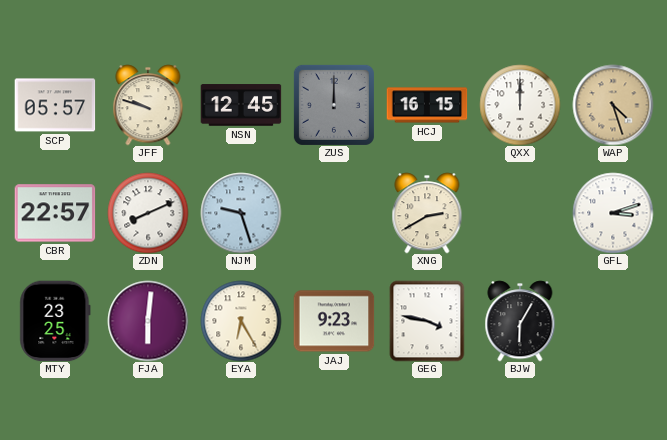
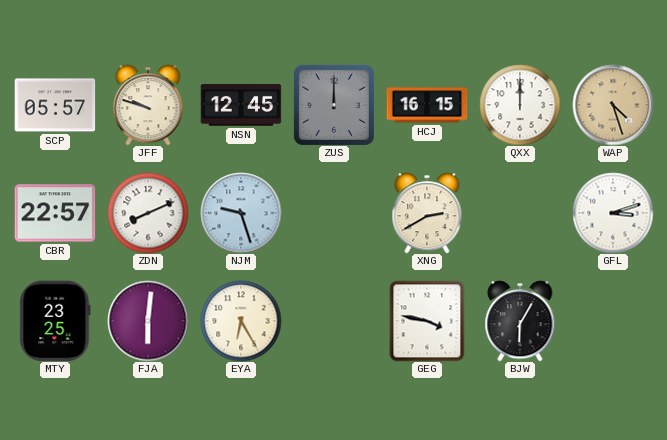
JAJ: 9:23 -> none (334, 321)
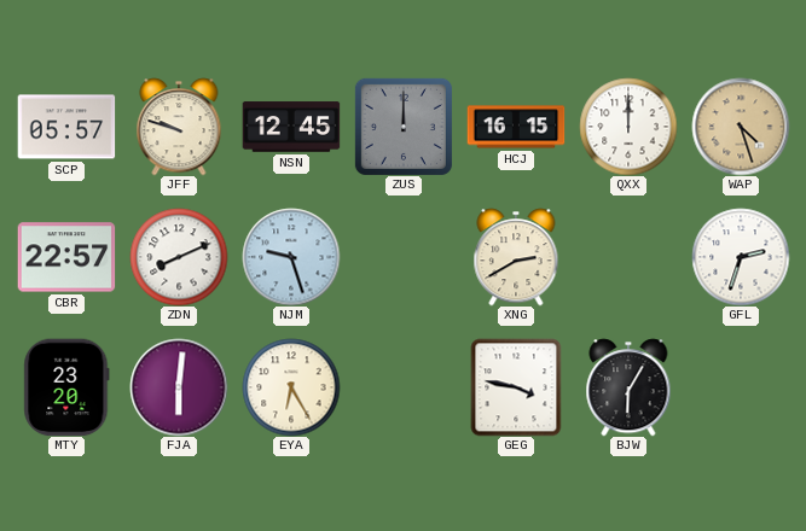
GFL: 3:12 -> 2:33 (741, 257)
MTY: 23:25 -> 23:20 (66, 387)
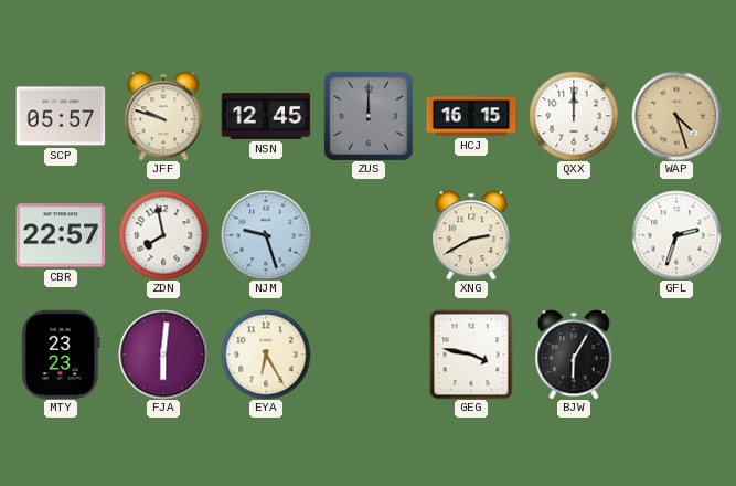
ZDN: 8:11 -> 7:58 (163, 235)
MTY: 23:20 -> 23:23 (61, 355)
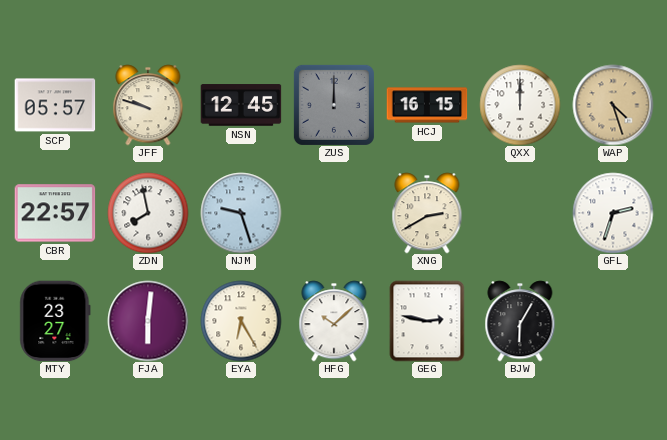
MTY: 23:23 -> 23:27 (55, 321)
HFG: none -> 10:08 (334, 321)
GEG: 3:47 -> 2:47 (427, 321)
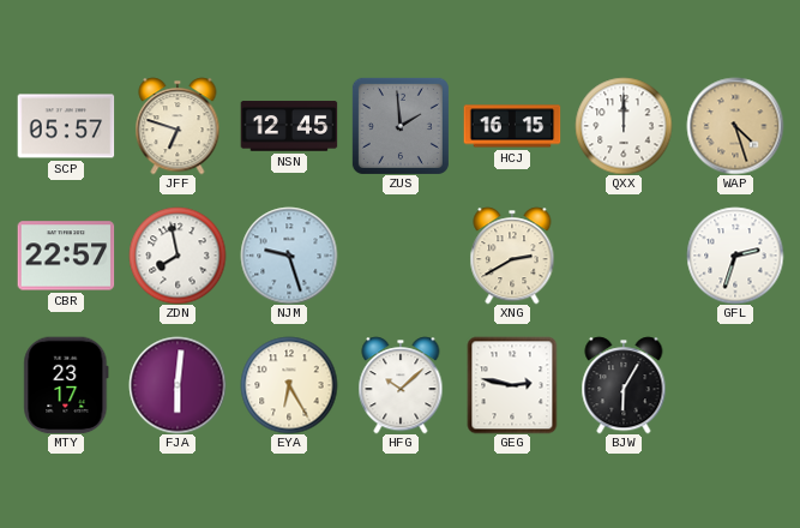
JFF: 9:48 -> 6:48 (178, 126)
ZUS: 12:00 -> 1:59 (401, 126)
MTY: 23:27 -> 23:17 (66, 385)
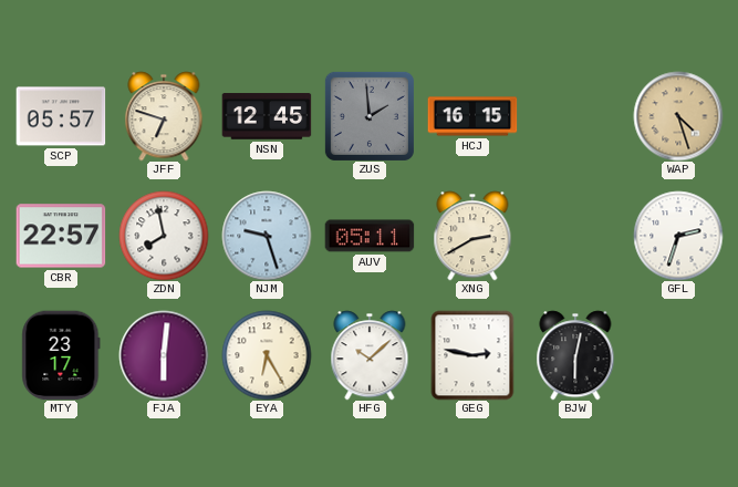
QXX: 12:00 -> none (624, 126)
AUV: none -> 05:11 (370, 236)
BJW: 6:05 -> 6:02 (575, 355)
